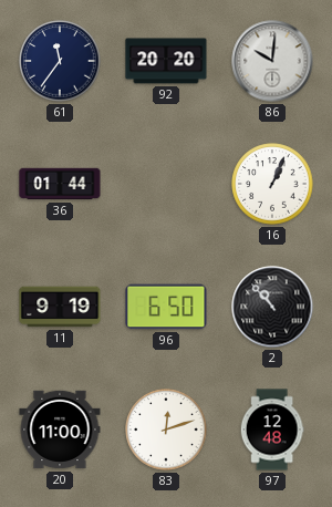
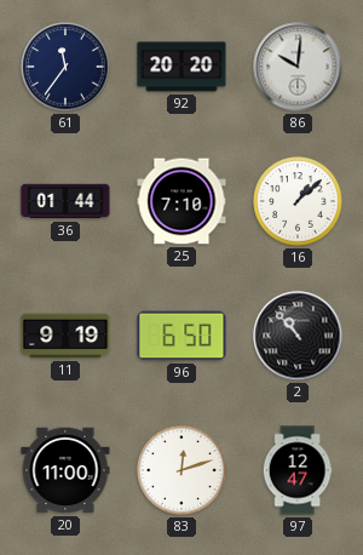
25: none -> 7:10 (181, 201)
16: 1:04 -> 1:08 (298, 201)
97: 12:48 -> 12:47 (298, 470)
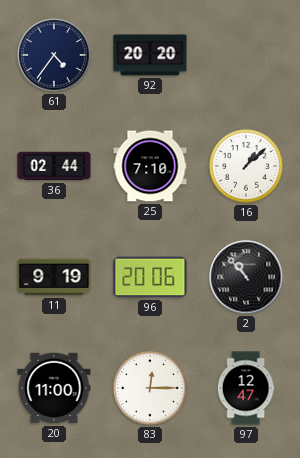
61: 11:36 -> 4:36 (54, 55)
86: 10:01 -> none (298, 67)
36: 01:44 -> 02:44 (54, 166)
96: 6:50 -> 20:06 (150, 277)
83: 12:12 -> 12:15 (150, 388)
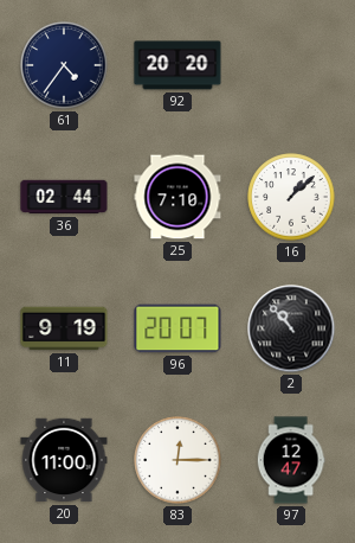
96: 20:06 -> 20:07 (177, 328)
